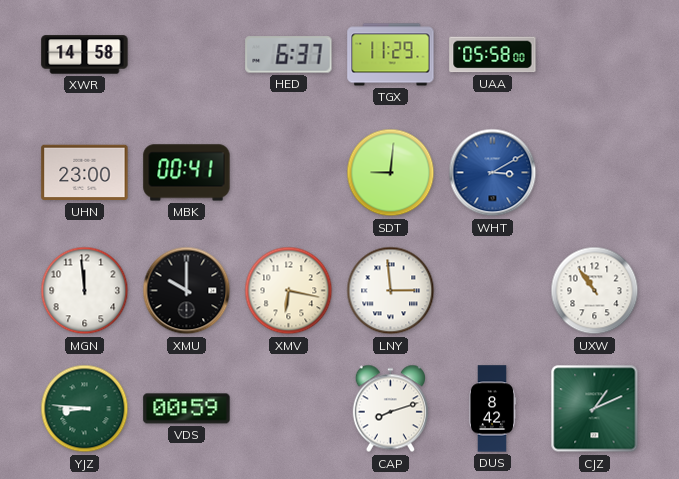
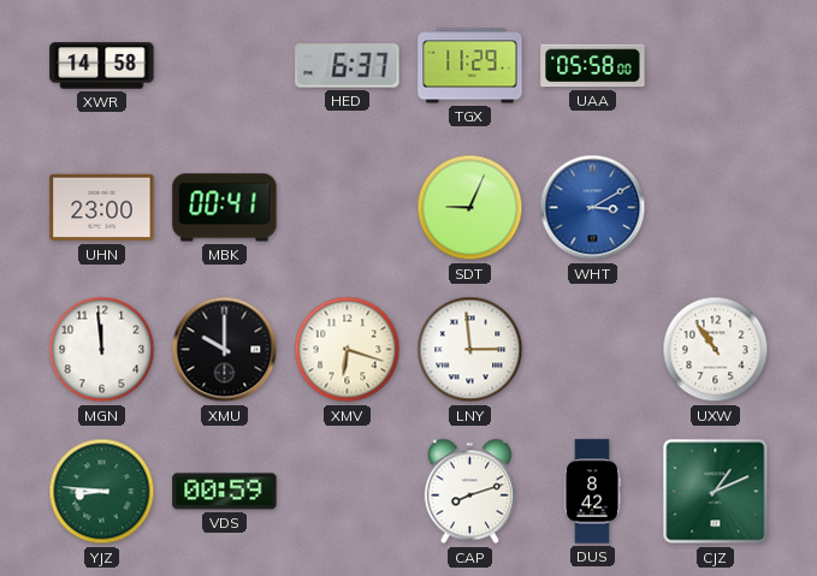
SDT: 9:01 -> 9:04 (470, 208)
XMV: 6:17 -> 6:18 (348, 350)
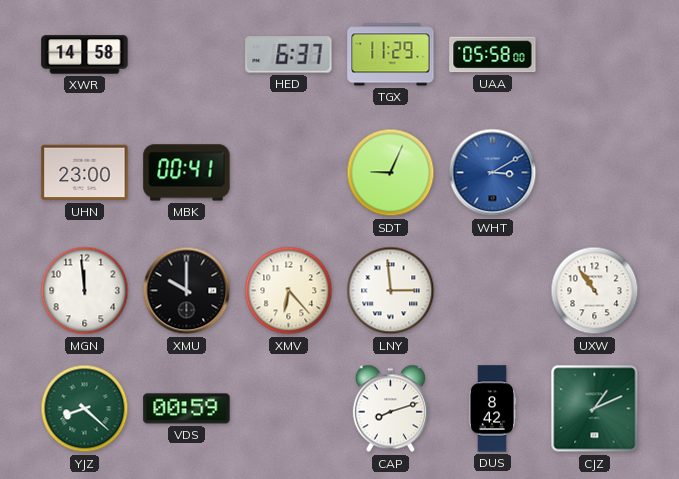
XMV: 6:18 -> 6:23 (289, 291)
YJZ: 8:46 -> 8:22 (85, 409)
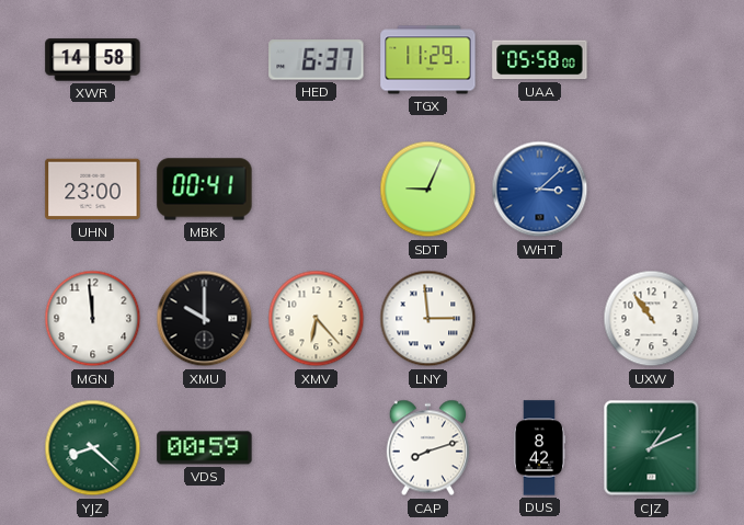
WHT: 3:10 -> 3:08 (540, 190)
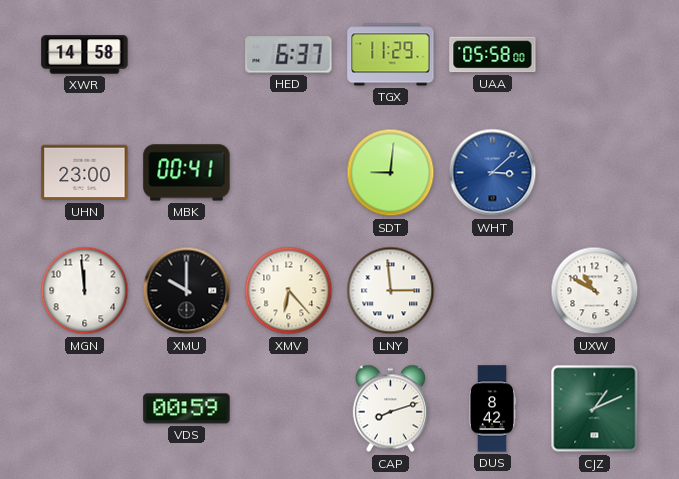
SDT: 9:04 -> 9:01 (391, 173)
UXW: 10:54 -> 10:50 (595, 291)
YJZ: 8:22 -> none (93, 448)
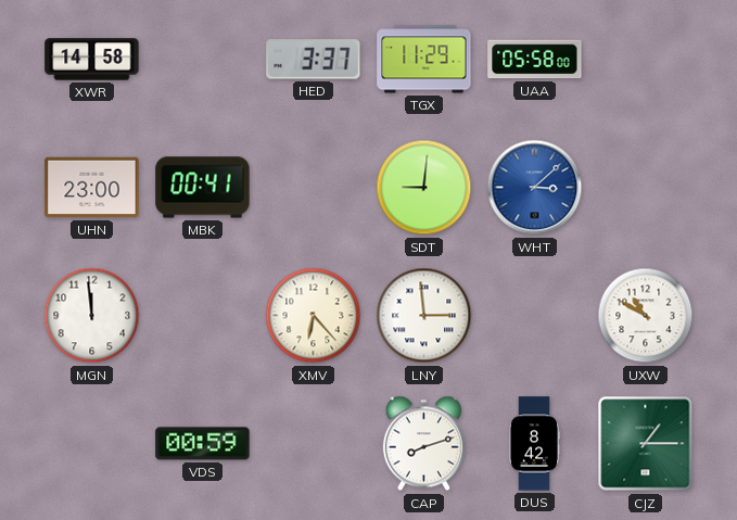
HED: 6:37 -> 3:37 (314, 60)
XMU: 10:00 -> none (187, 291)
CJZ: 1:11 -> 1:15 (646, 444)
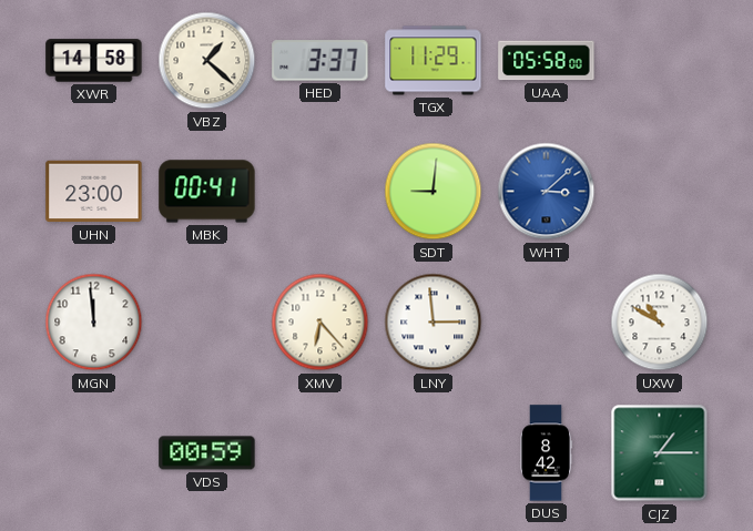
VBZ: none -> 1:22 (207, 61)
CAP: 8:12 -> none (423, 444)
